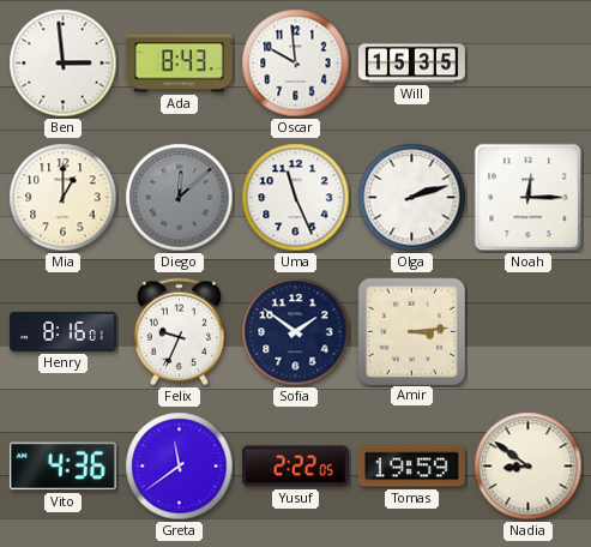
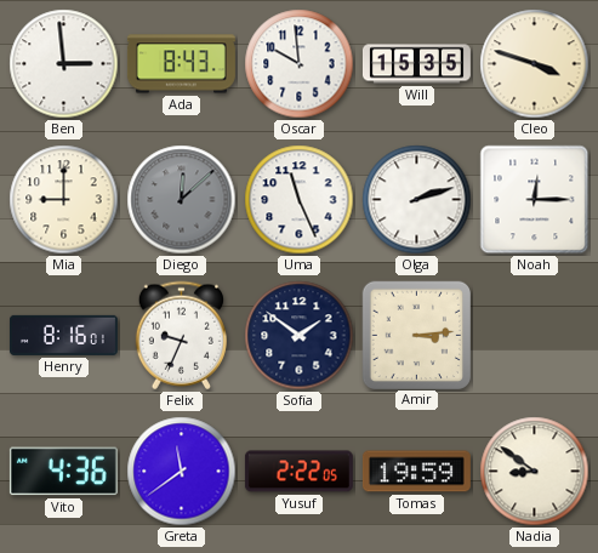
Cleo: none -> 3:48 (535, 64)
Mia: 1:00 -> 9:00 (64, 200)
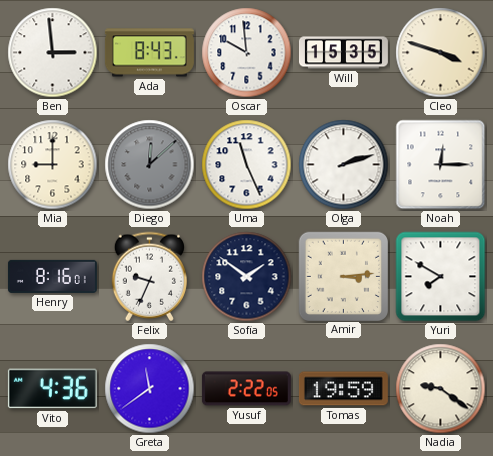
Yuri: none -> 7:50 (441, 277)
Nadia: 8:51 -> 9:21 (441, 389)
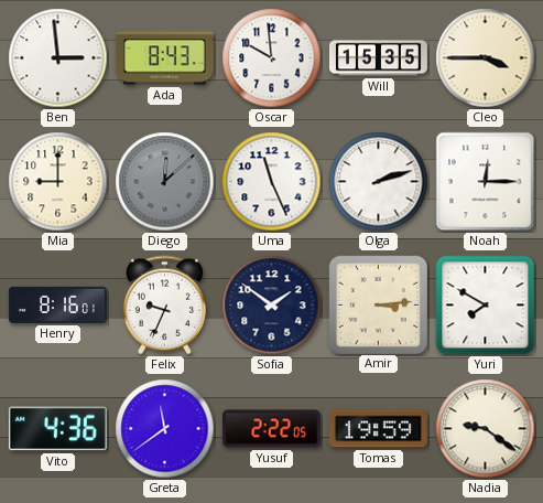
Cleo: 3:48 -> 3:45 (486, 58)
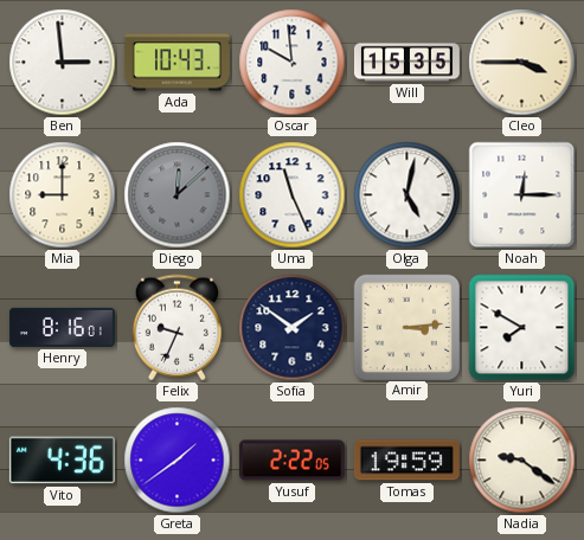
Ada: 8:43 -> 10:43 (177, 63)
Olga: 2:12 -> 5:02 (407, 195)
Greta: 11:39 -> 1:39 (178, 461)
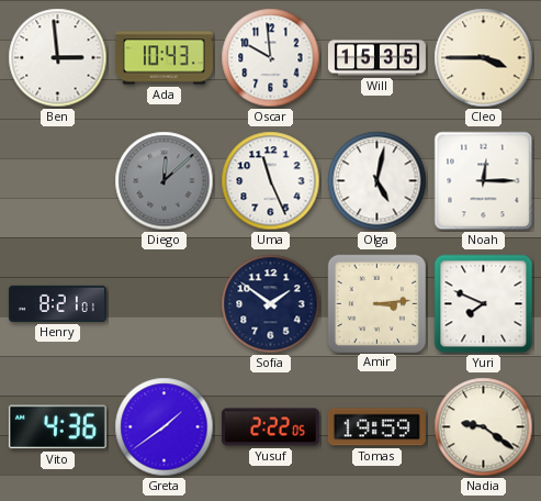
Mia: 9:00 -> none (63, 195)
Henry: 8:16 -> 8:21 (57, 303)
Felix: 9:34 -> none (177, 328)
Yuri: 7:50 -> 7:49 (484, 304)
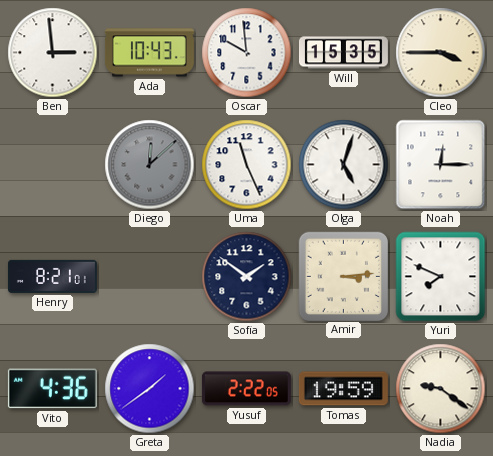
Olga: 5:02 -> 5:03 (344, 165)
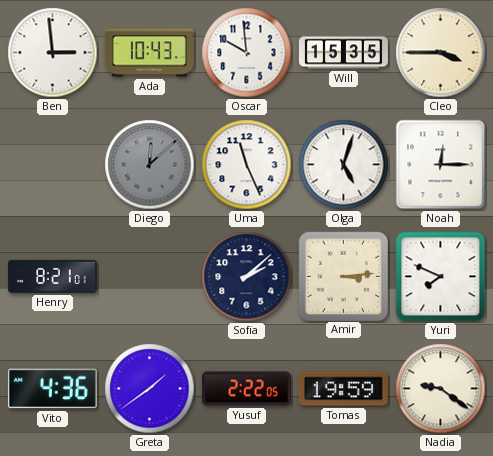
Sofia: 1:51 -> 2:08 (247, 277)
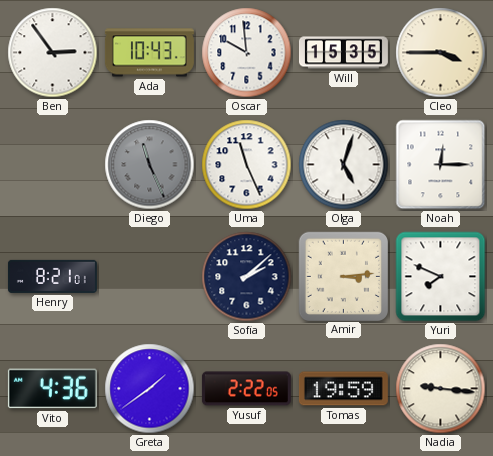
Ben: 2:59 -> 2:54 (53, 53)
Diego: 12:08 -> 11:26 (150, 165)
Nadia: 9:21 -> 9:16 (441, 389)
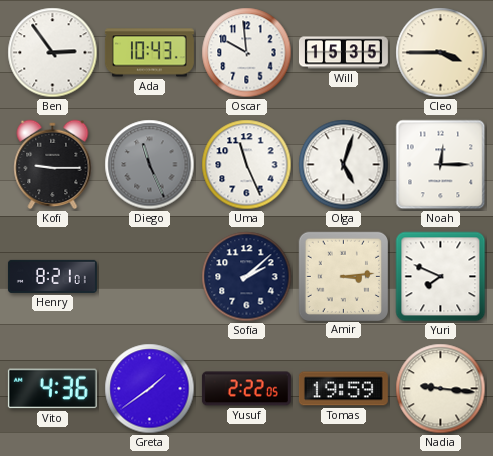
Kofi: none -> 9:15 (53, 165)
